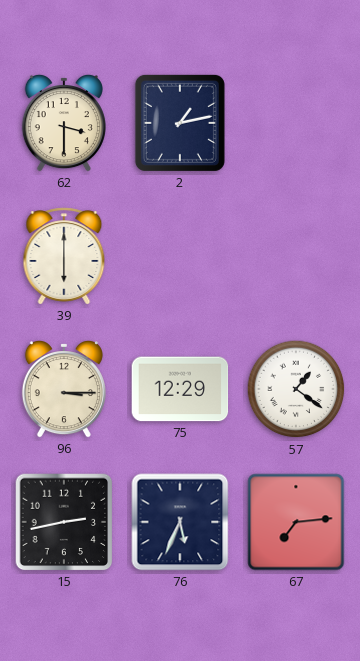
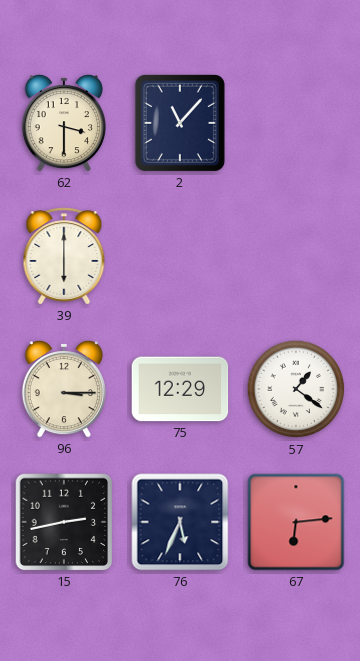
2: 1:13 -> 11:07 (180, 123)
67: 7:14 -> 6:14 (296, 522)
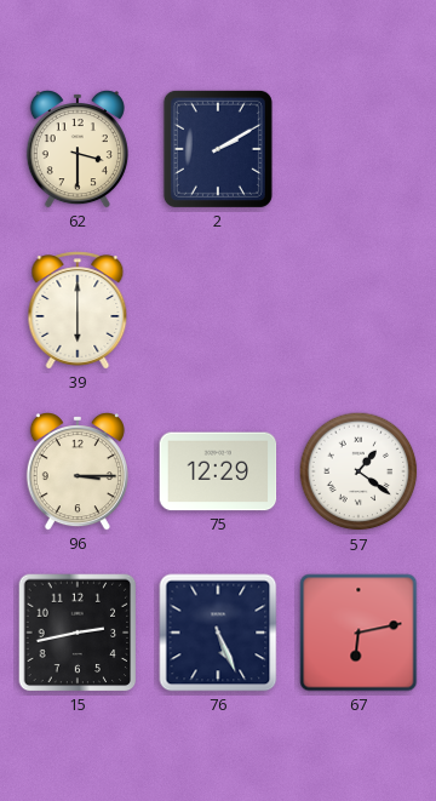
2: 11:07 -> 2:10 (218, 149)
76: 5:34 -> 5:26 (218, 633)
67: 6:14 -> 6:13 (358, 633)
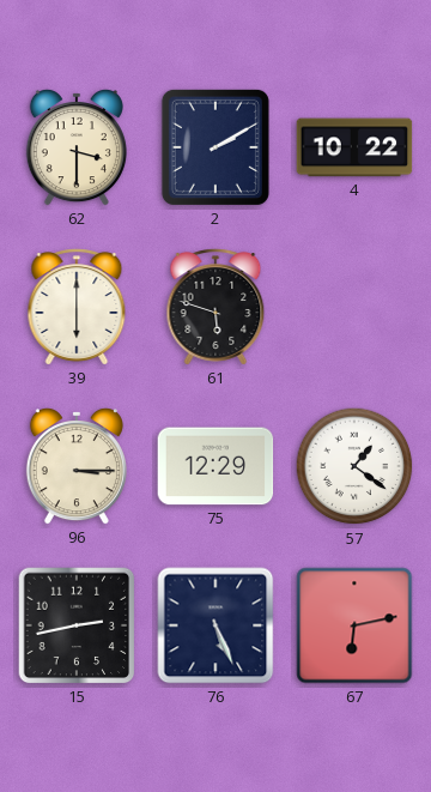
4: none -> 10:22 (354, 147)
61: none -> 5:48 (215, 307)
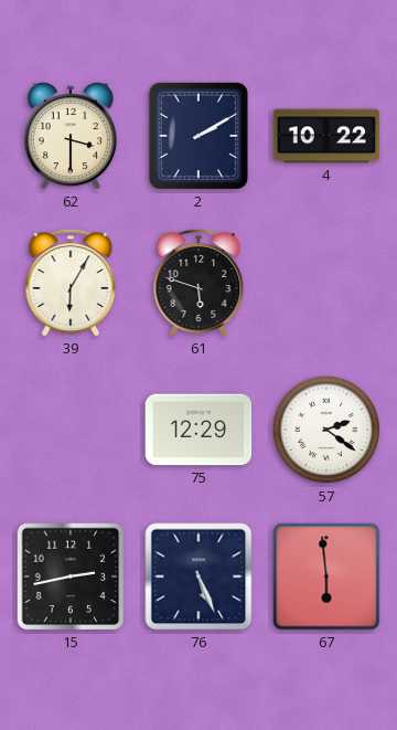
39: 6:00 -> 6:05 (71, 283)
96: 3:15 -> none (77, 466)
57: 1:21 -> 2:21 (326, 430)
67: 6:13 -> 5:59 (326, 576)
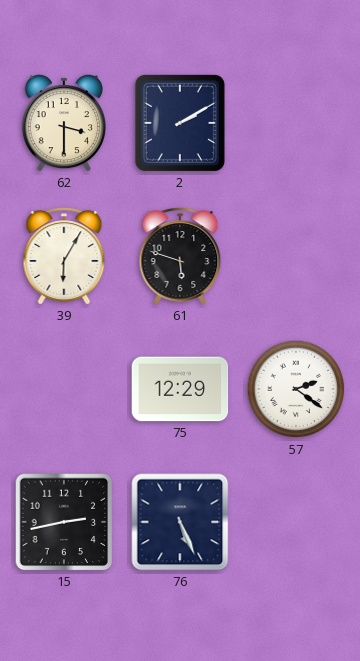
4: 10:22 -> none (326, 136)
67: 5:59 -> none (326, 576)
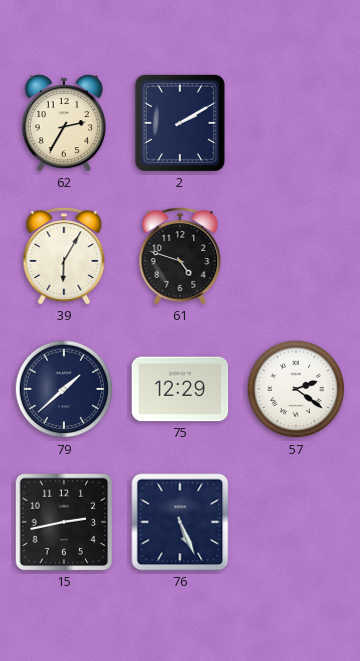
62: 3:30 -> 2:35 (64, 123)
61: 5:48 -> 4:48 (180, 256)
79: none -> 1:38 (64, 389)
